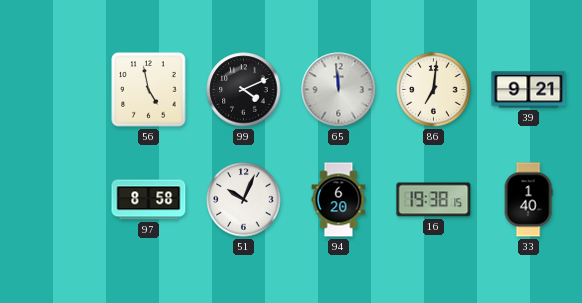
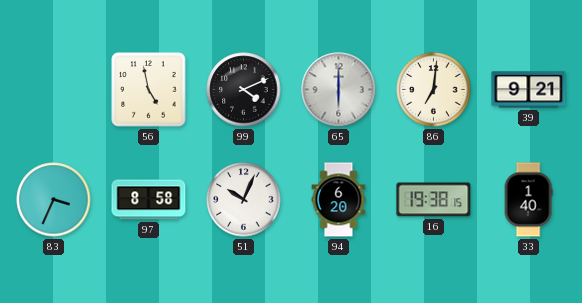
65: 11:59 -> 6:00 (339, 90)
83: none -> 3:34 (54, 200)
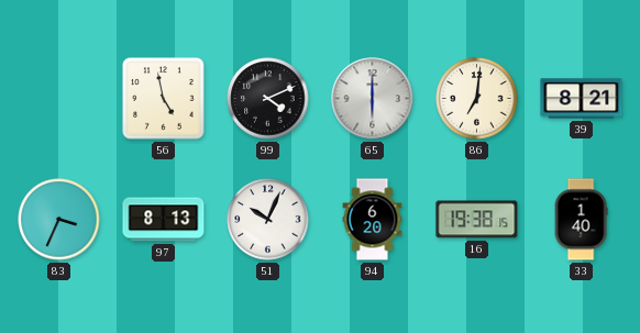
39: 9:21 -> 8:21 (582, 99)
97: 8:58 -> 8:13 (164, 220)
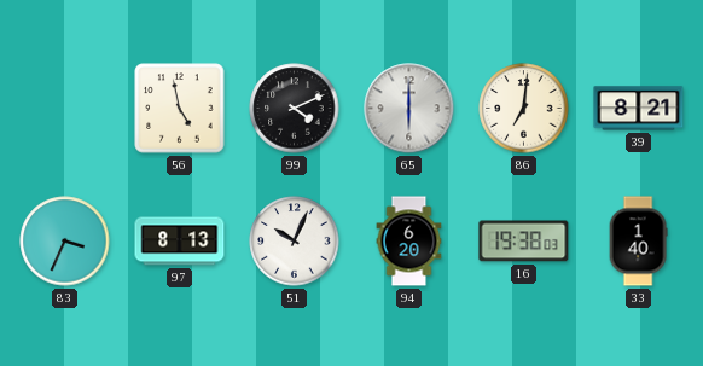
16: 19:38:15 -> 19:38:03 (524, 242)
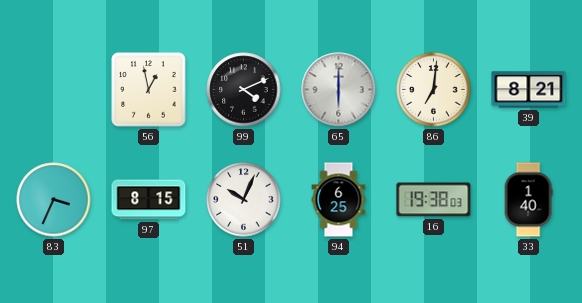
56: 4:58 -> 12:58 (149, 90)
97: 8:13 -> 8:15 (149, 200)
94: 6:20 -> 6:25 (339, 200)
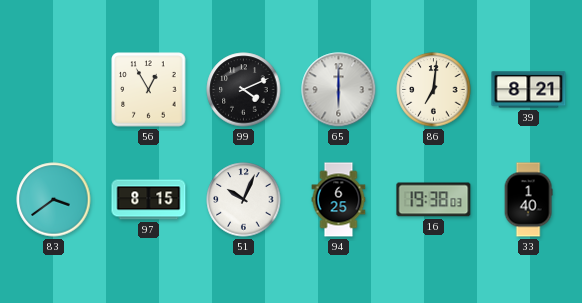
56: 12:58 -> 12:55 (149, 90)
83: 3:34 -> 3:39 (54, 200)
